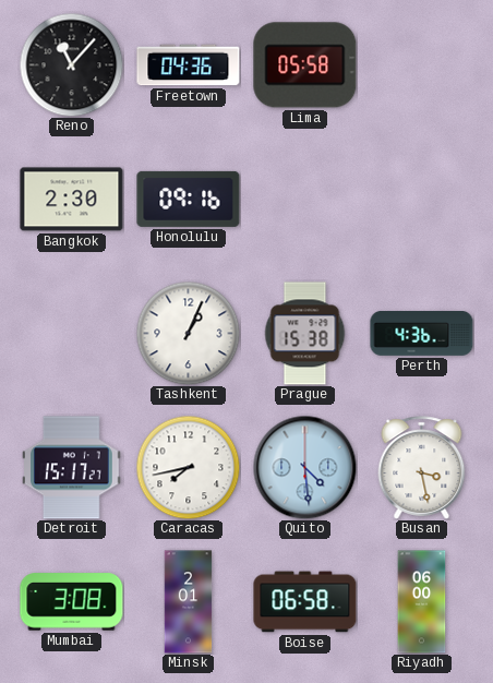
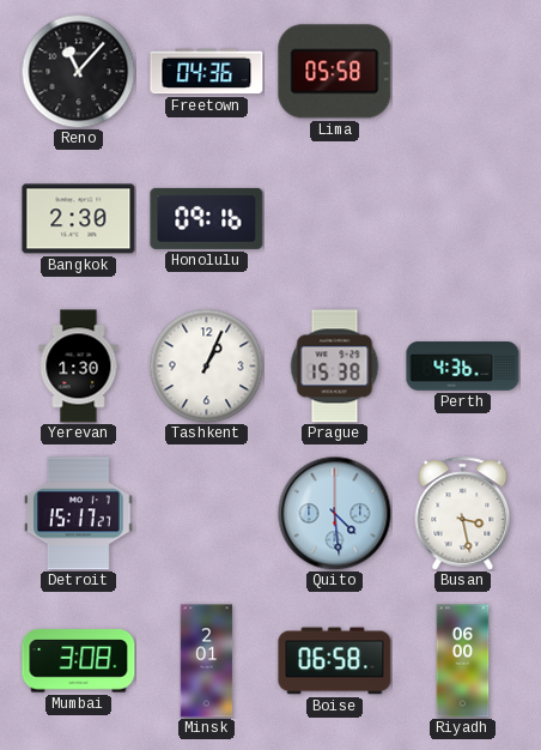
Yerevan: none -> 1:30 (79, 367)
Caracas: 7:43 -> none (188, 467)
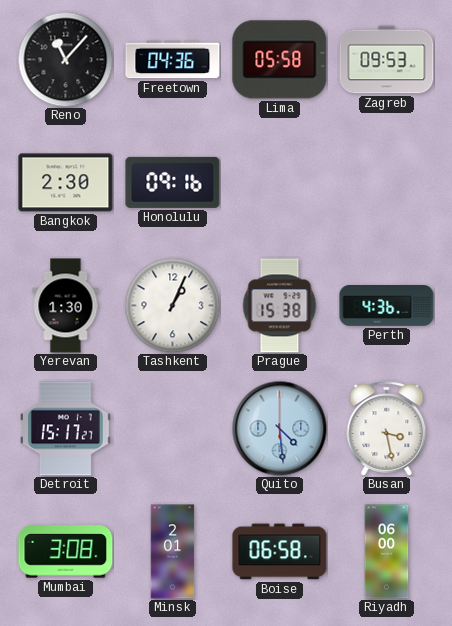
Zagreb: none -> 09:53 (387, 60)
